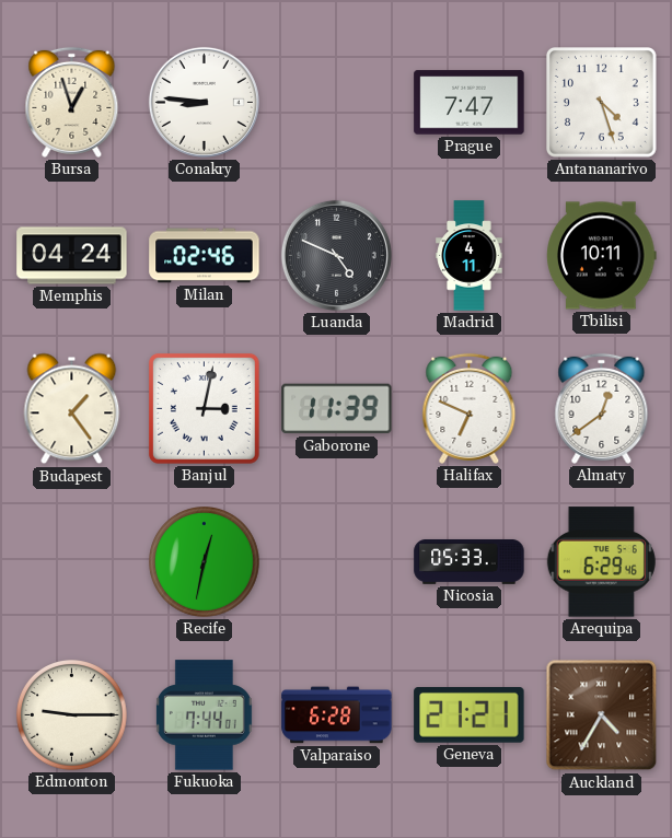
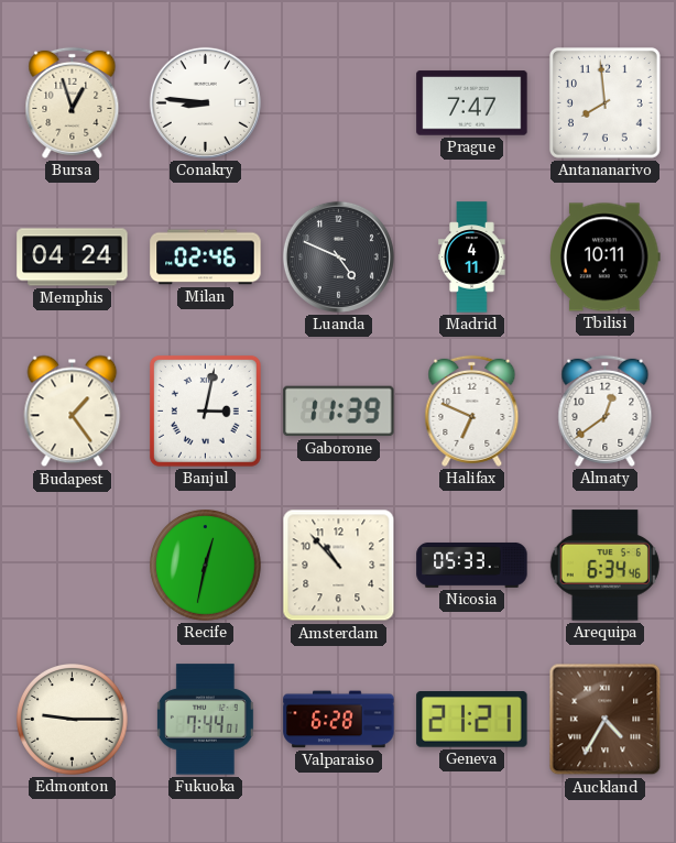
Antananarivo: 4:27 -> 7:59 (604, 102)
Amsterdam: none -> 10:53 (339, 566)
Arequipa: 6:29 -> 6:34 (604, 566)
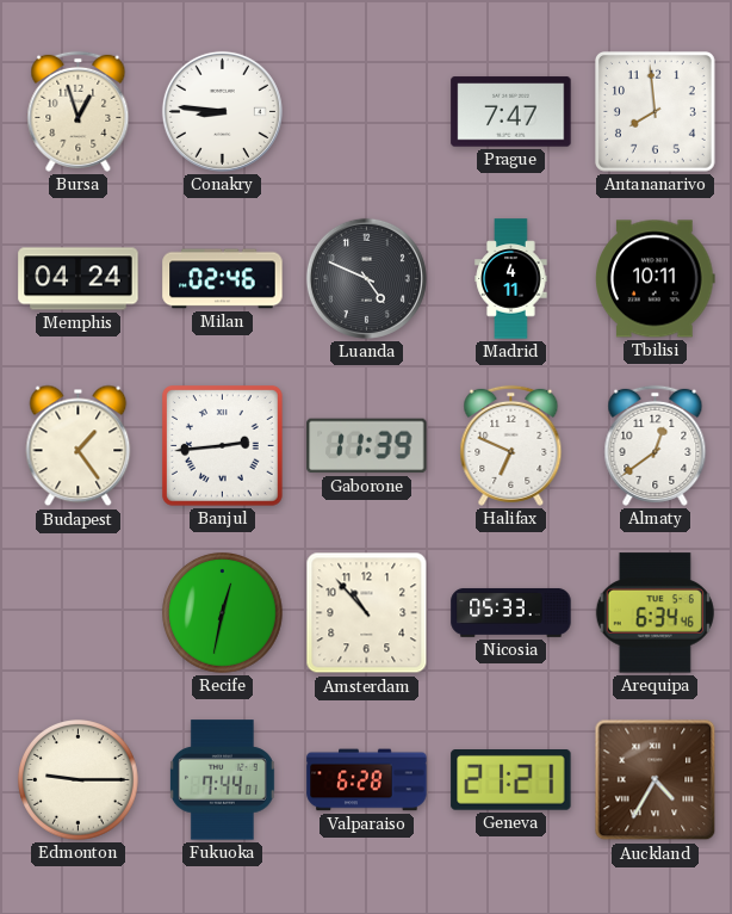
Banjul: 3:02 -> 2:44 (222, 445)
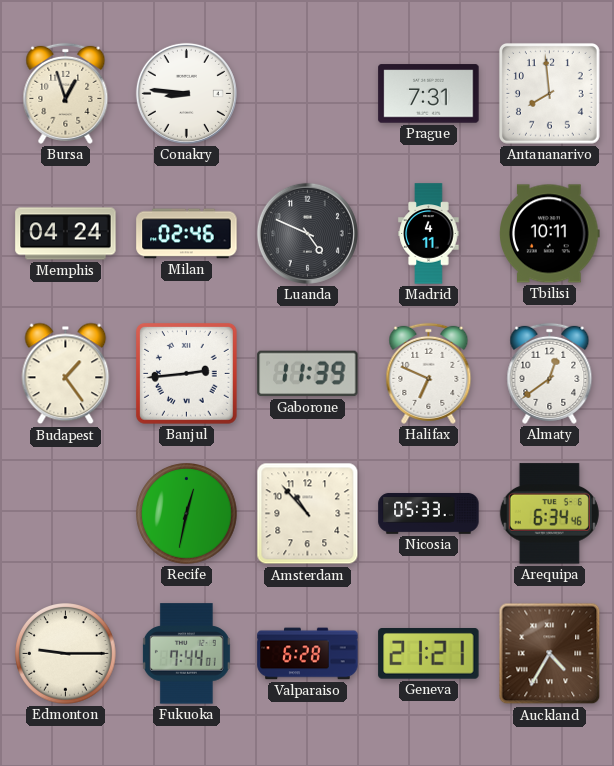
Prague: 7:47 -> 7:31 (429, 94)
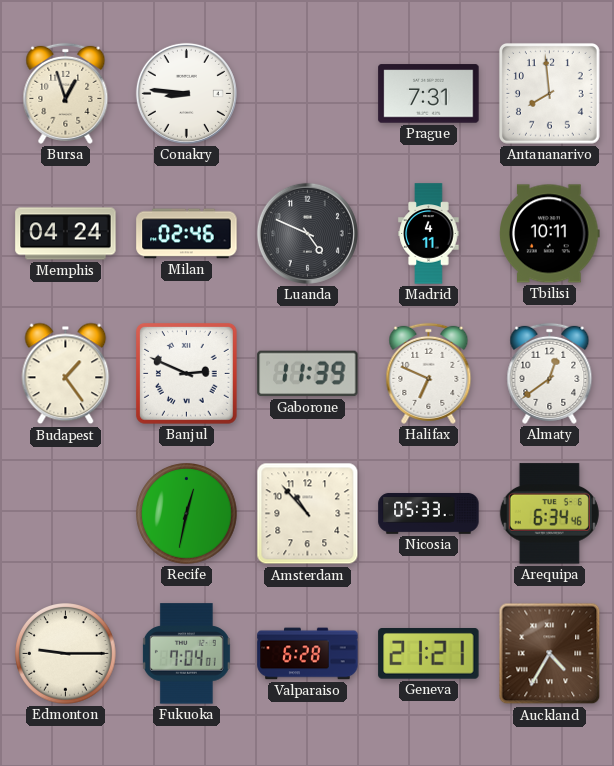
Banjul: 2:44 -> 2:49 (186, 373)
Fukuoka: 7:44 -> 7:04 (186, 654)
